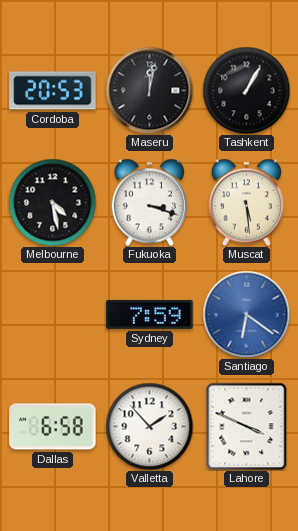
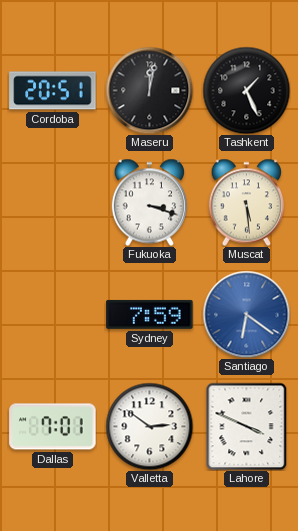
Cordoba: 20:53 -> 20:51 (53, 91)
Tashkent: 1:05 -> 1:26 (246, 90)
Melbourne: 4:28 -> none (52, 202)
Dallas: 6:58 -> 7:01 (53, 427)
Valletta: 1:53 -> 2:51 (149, 426)
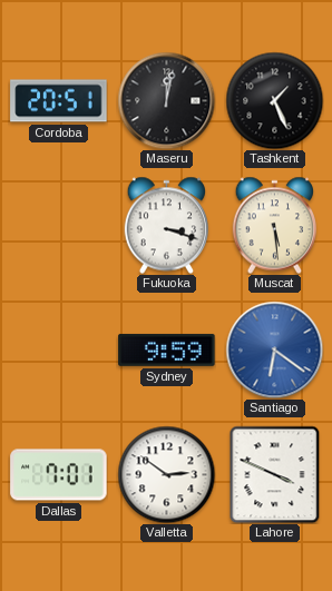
Sydney: 7:59 -> 9:59 (167, 349)
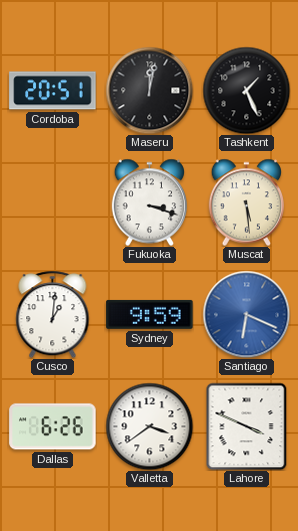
Cusco: none -> 1:01 (53, 314)
Santiago: 6:21 -> 6:19 (246, 314)
Dallas: 7:01 -> 6:26 (53, 427)
Valletta: 2:51 -> 3:39 (149, 426)
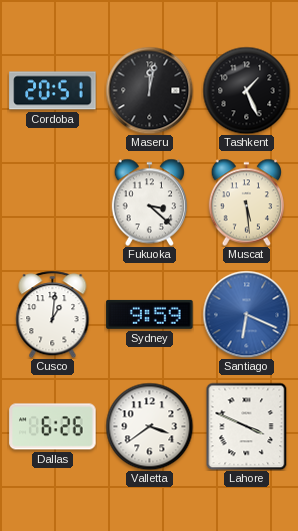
Fukuoka: 3:18 -> 3:22 (149, 202)
